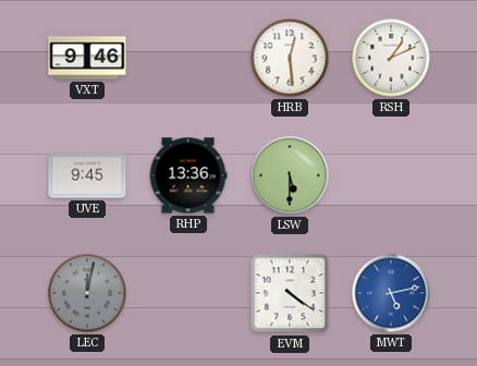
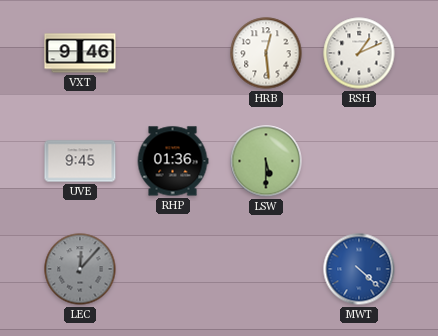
RHP: 13:36 -> 01:36 (173, 161)
LEC: 12:02 -> 12:07 (80, 269)
EVM: 4:21 -> none (290, 293)
MWT: 5:13 -> 4:22 (359, 269)
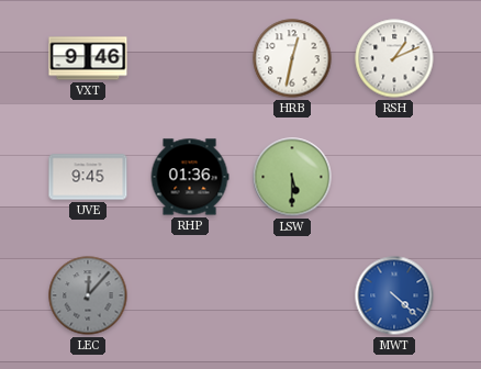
HRB: 12:29 -> 12:32 (292, 58)
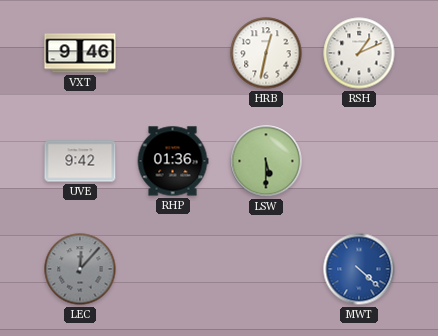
UVE: 9:45 -> 9:42 (80, 161)
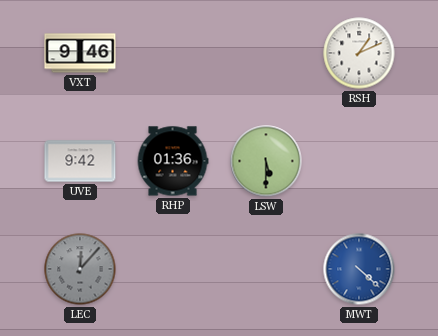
HRB: 12:32 -> none (266, 53)
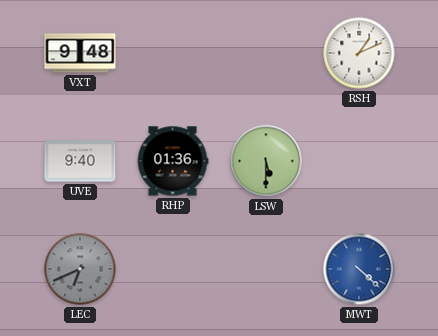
VXT: 9:46 -> 9:48 (80, 53)
UVE: 9:42 -> 9:40 (80, 161)
LEC: 12:07 -> 6:41 (80, 269)
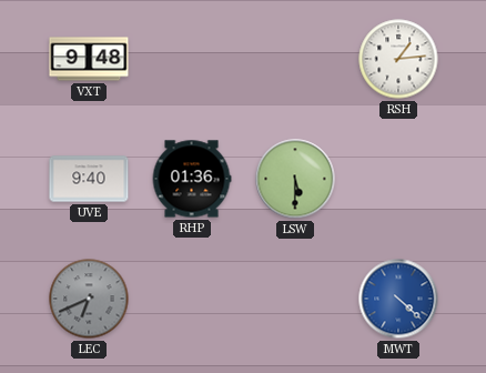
RSH: 1:11 -> 1:14 (398, 59)
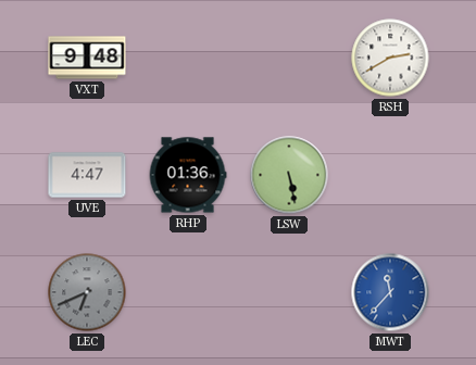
RSH: 1:14 -> 2:40 (390, 58)
UVE: 9:40 -> 4:47 (87, 175)
LSW: 5:30 -> 5:28 (289, 175)
MWT: 4:22 -> 11:37 (390, 292)
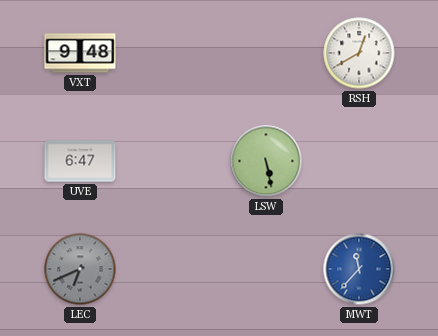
RSH: 2:40 -> 12:40 (359, 53)
UVE: 4:47 -> 6:47 (80, 161)
RHP: 01:36 -> none (188, 175)
